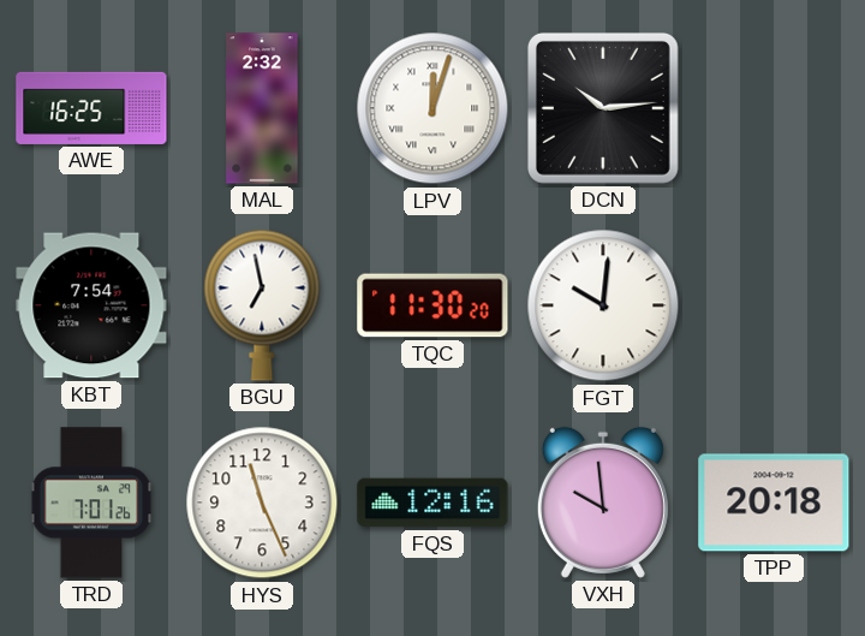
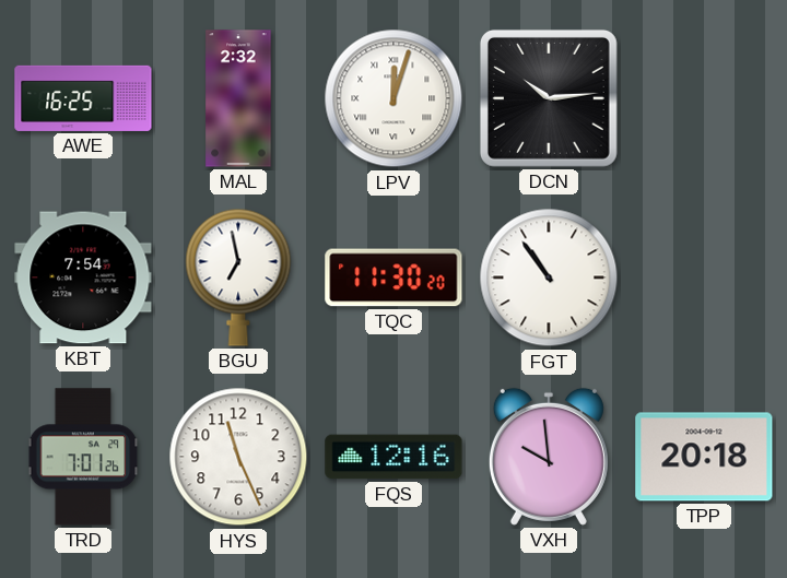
FGT: 10:01 -> 10:54 (549, 278)
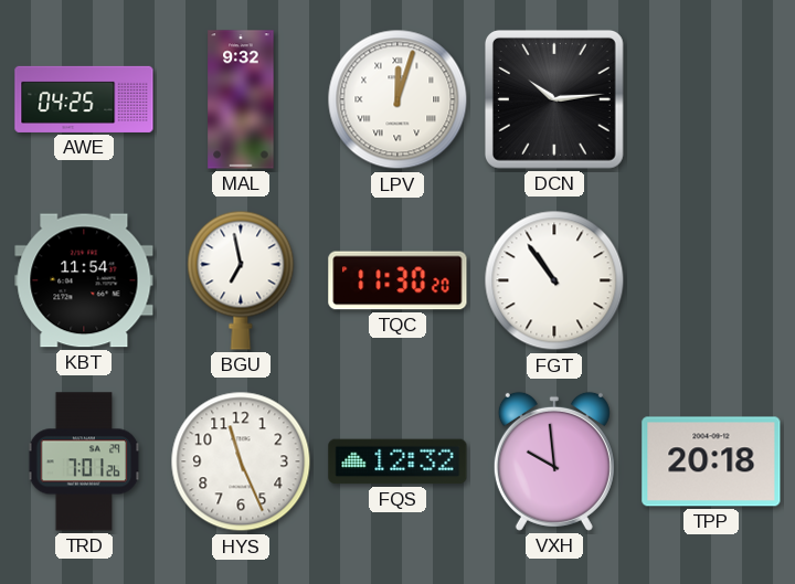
AWE: 16:25 -> 04:25 (84, 99)
MAL: 2:32 -> 9:32 (241, 99)
KBT: 7:54 -> 11:54 (84, 280)
FQS: 12:16 -> 12:32 (397, 461)
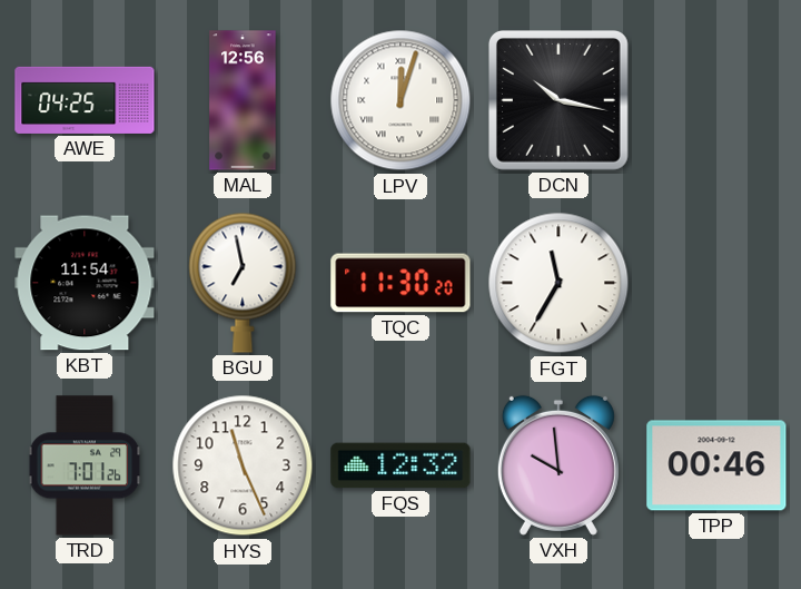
MAL: 9:32 -> 12:56 (243, 100)
DCN: 10:14 -> 10:17 (558, 100)
FGT: 10:54 -> 11:35 (558, 283)
TPP: 20:18 -> 00:46 (716, 465)
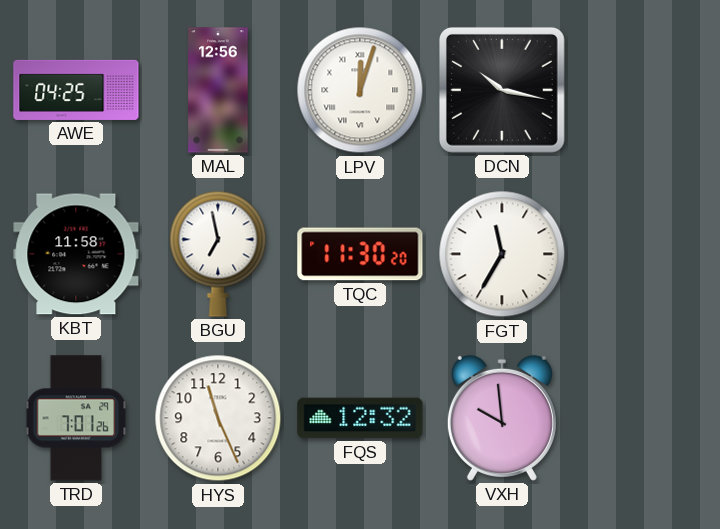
KBT: 11:54 -> 11:58 (76, 254)
TPP: 00:46 -> none (716, 465)
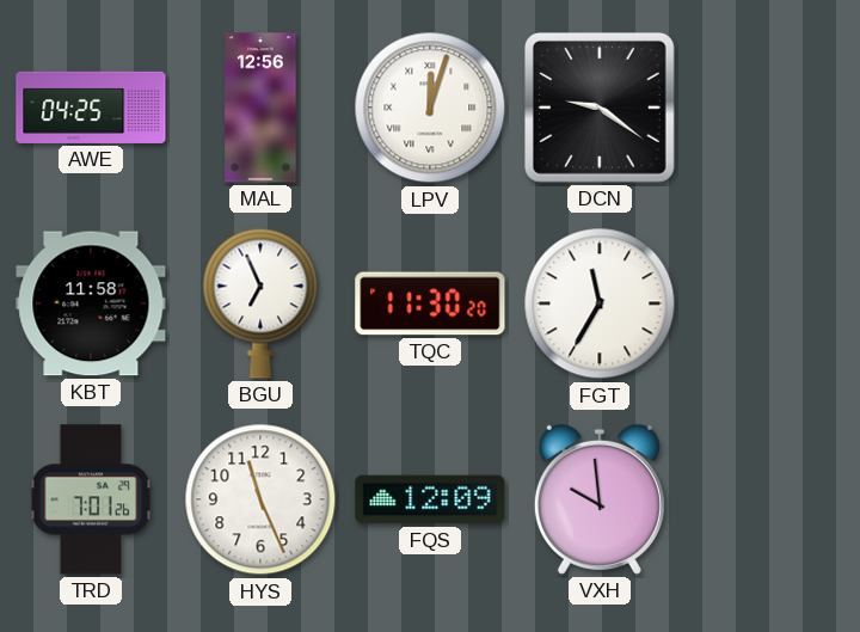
DCN: 10:17 -> 9:21 (600, 108)
BGU: 6:58 -> 6:56 (260, 303)
FQS: 12:32 -> 12:09 (430, 499)
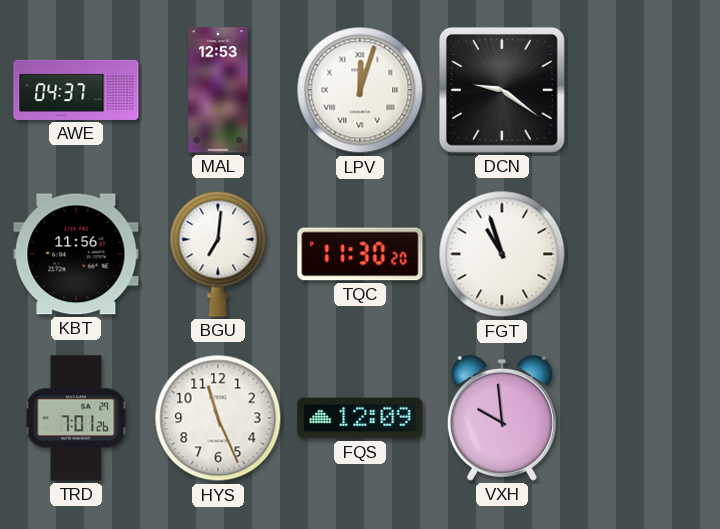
AWE: 04:25 -> 04:37 (76, 90)
MAL: 12:56 -> 12:53 (218, 90)
KBT: 11:58 -> 11:56 (76, 254)
BGU: 6:56 -> 7:01 (218, 254)
FGT: 11:35 -> 10:57 (502, 254)
